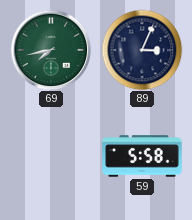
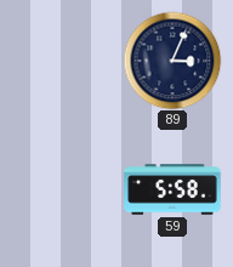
69: 7:43 -> none (51, 50)
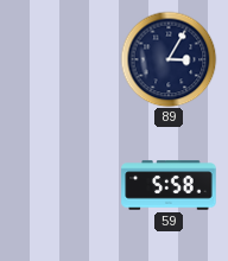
89: 3:04 -> 3:05 (169, 59)
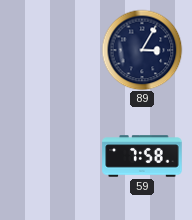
59: 5:58 -> 7:58 (142, 156)
